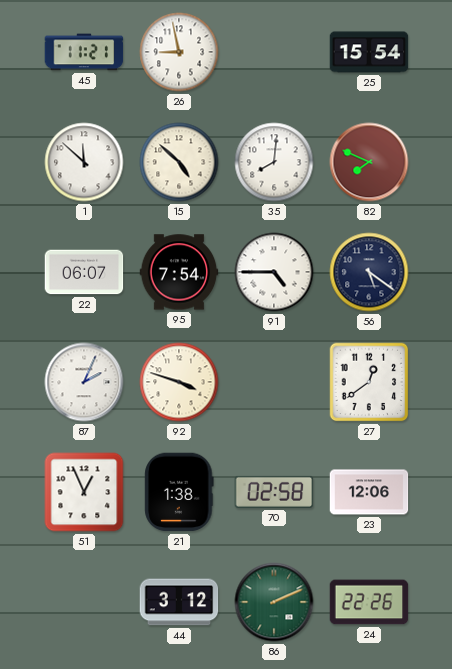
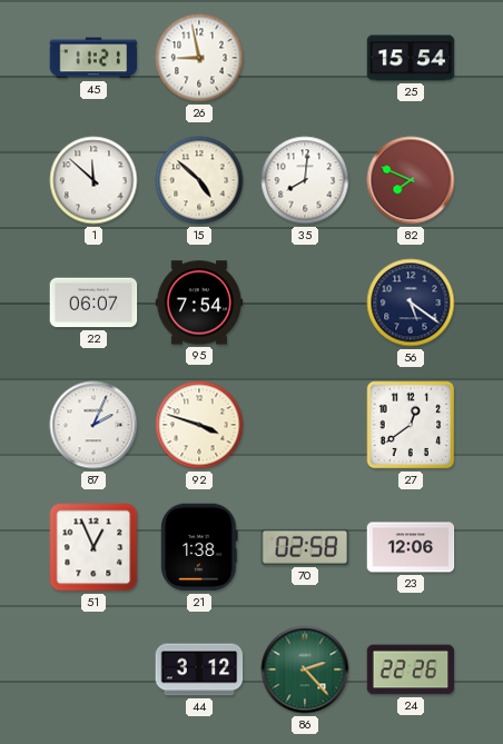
91: 4:45 -> none (274, 272)
86: 2:11 -> 2:23 (305, 669)
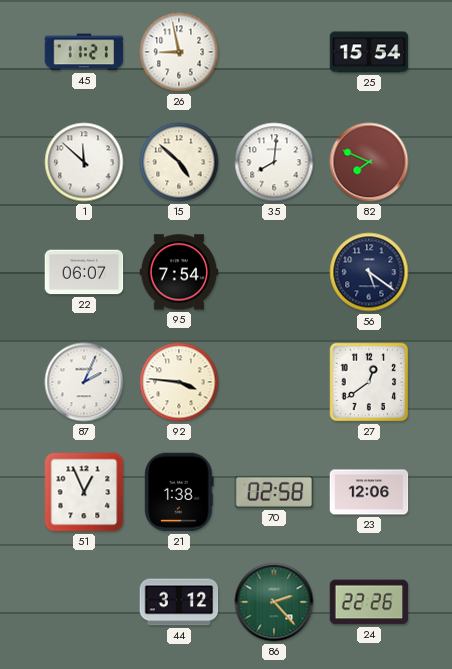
92: 3:48 -> 3:46 (179, 382)
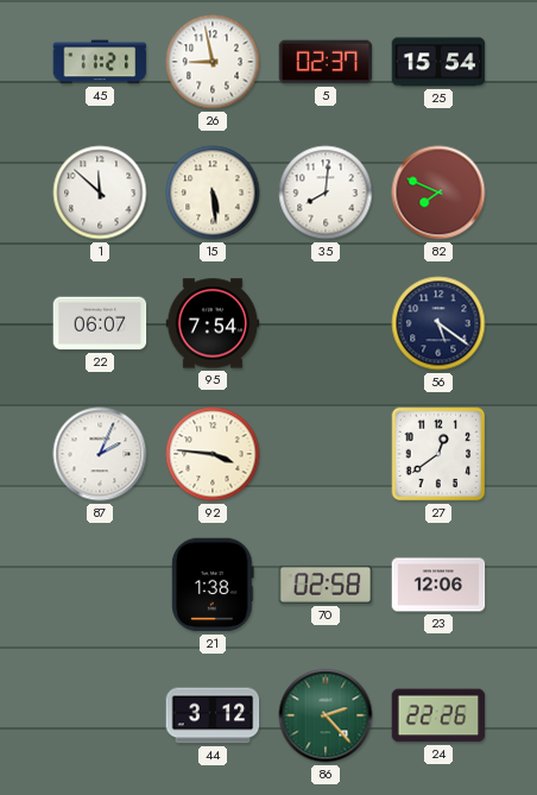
5: none -> 02:37 (326, 62)
15: 4:52 -> 5:29 (213, 193)
51: 12:56 -> none (84, 492)
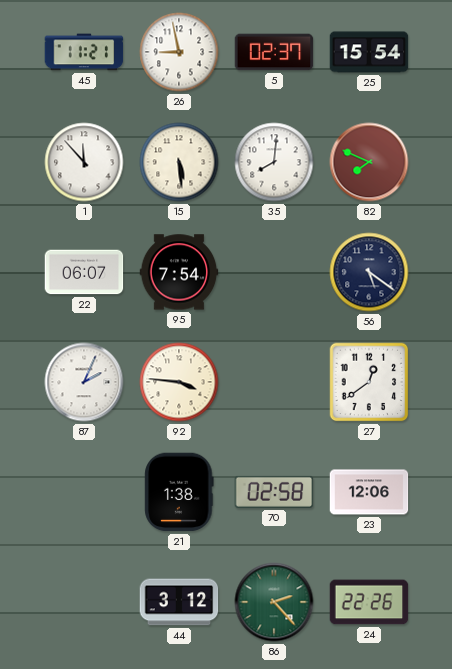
1: 11:52 -> 11:53 (84, 162)
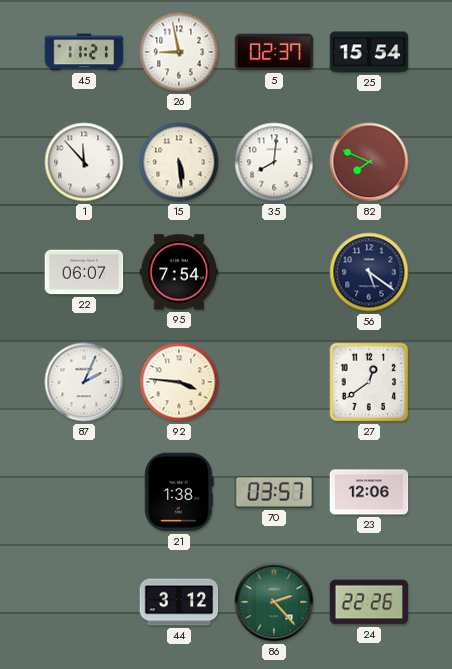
70: 02:58 -> 03:57 (274, 492)
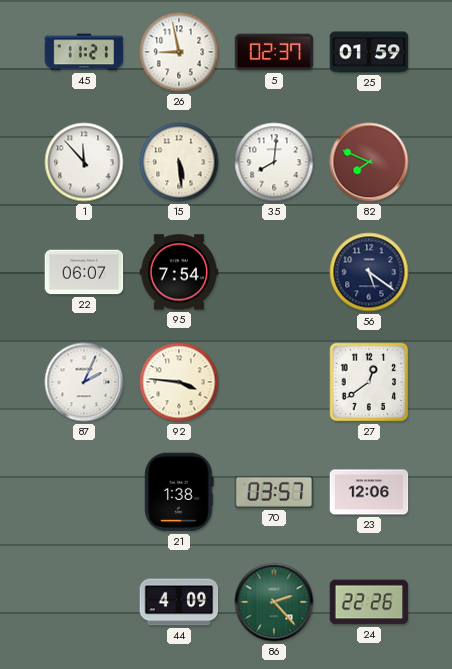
25: 15:54 -> 01:59 (369, 52)
44: 3:12 -> 4:09 (179, 602)
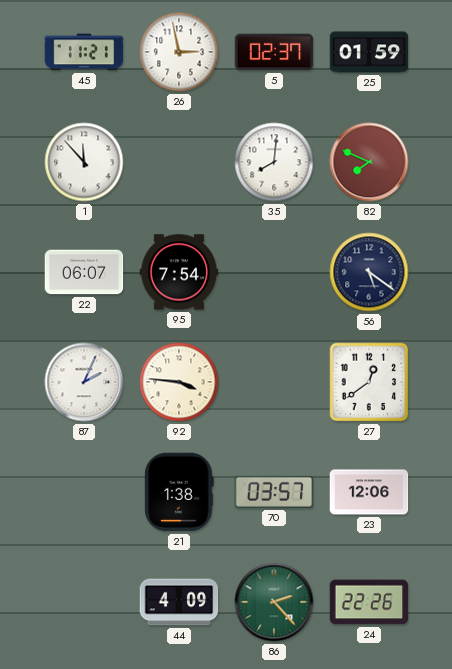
26: 8:58 -> 2:58 (179, 52)
15: 5:29 -> none (179, 162)
